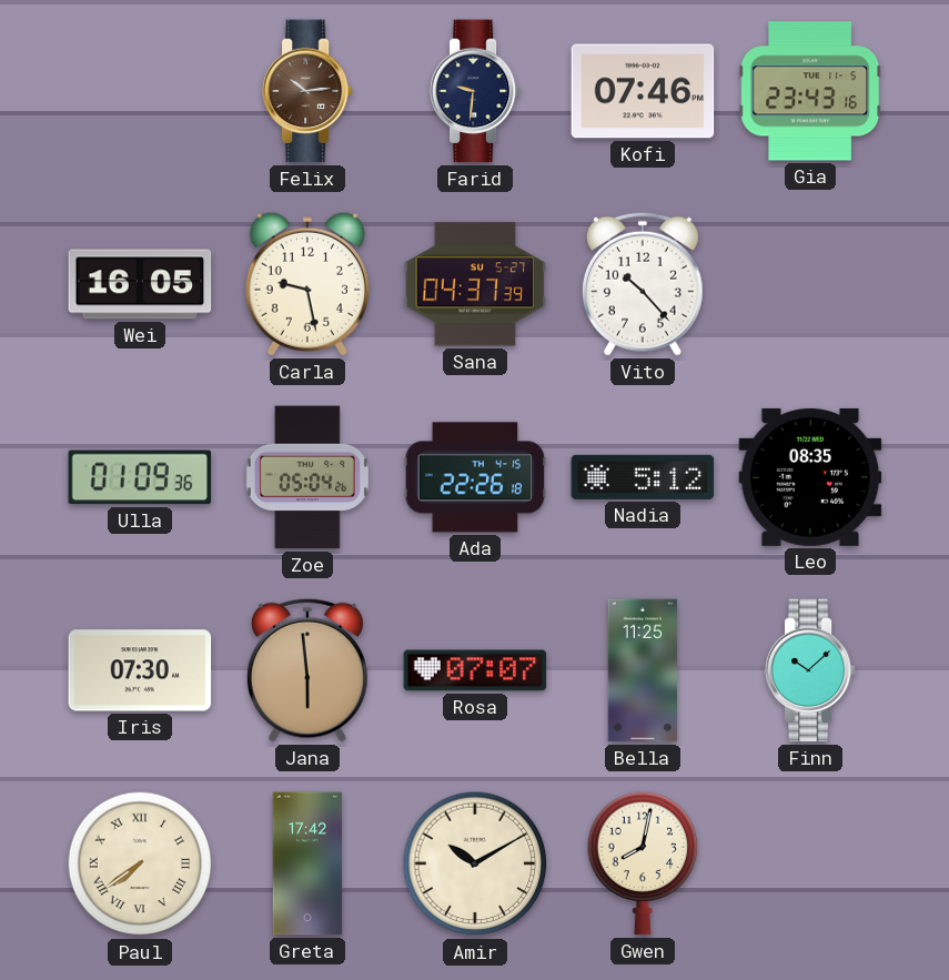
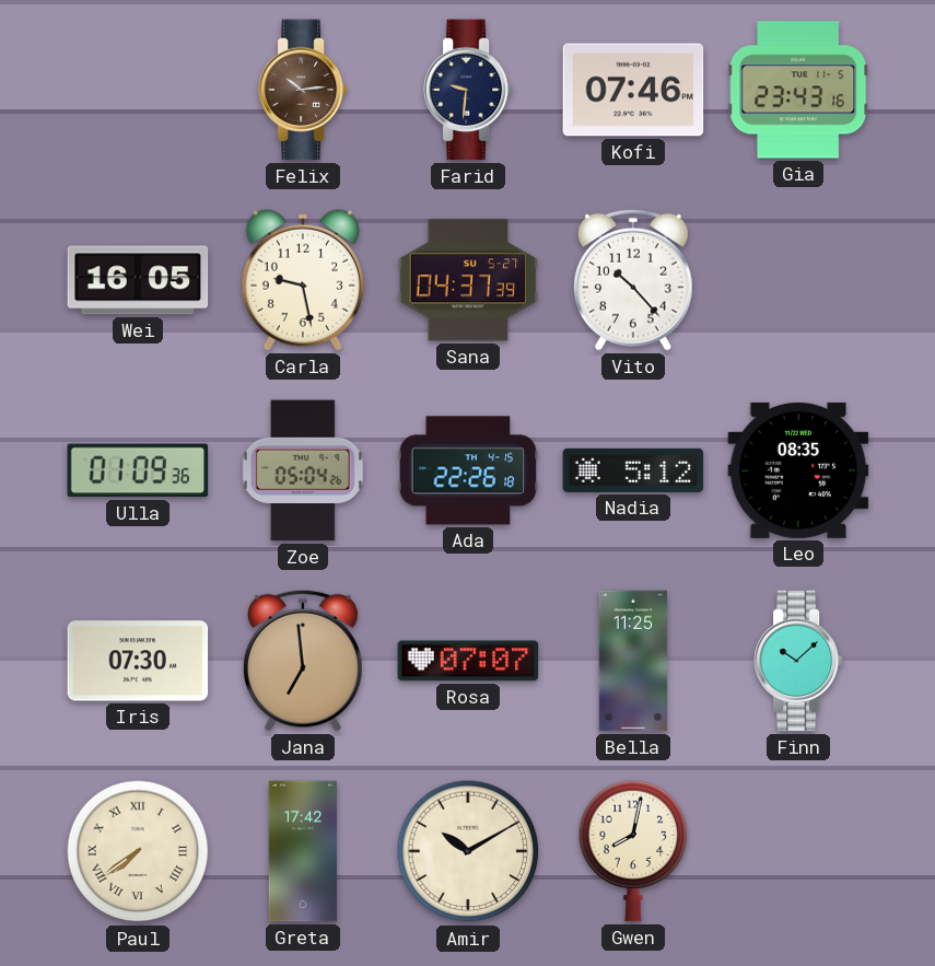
Jana: 5:59 -> 6:59 (303, 661)
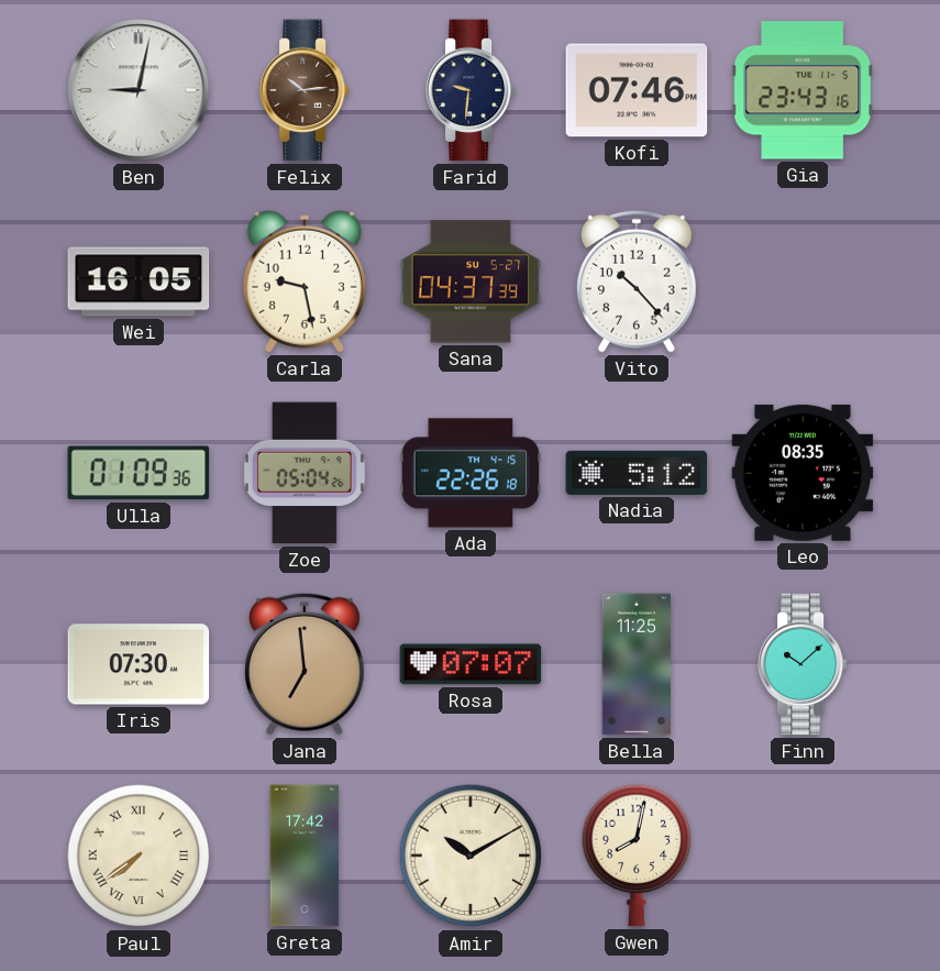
Ben: none -> 9:02 (139, 90)
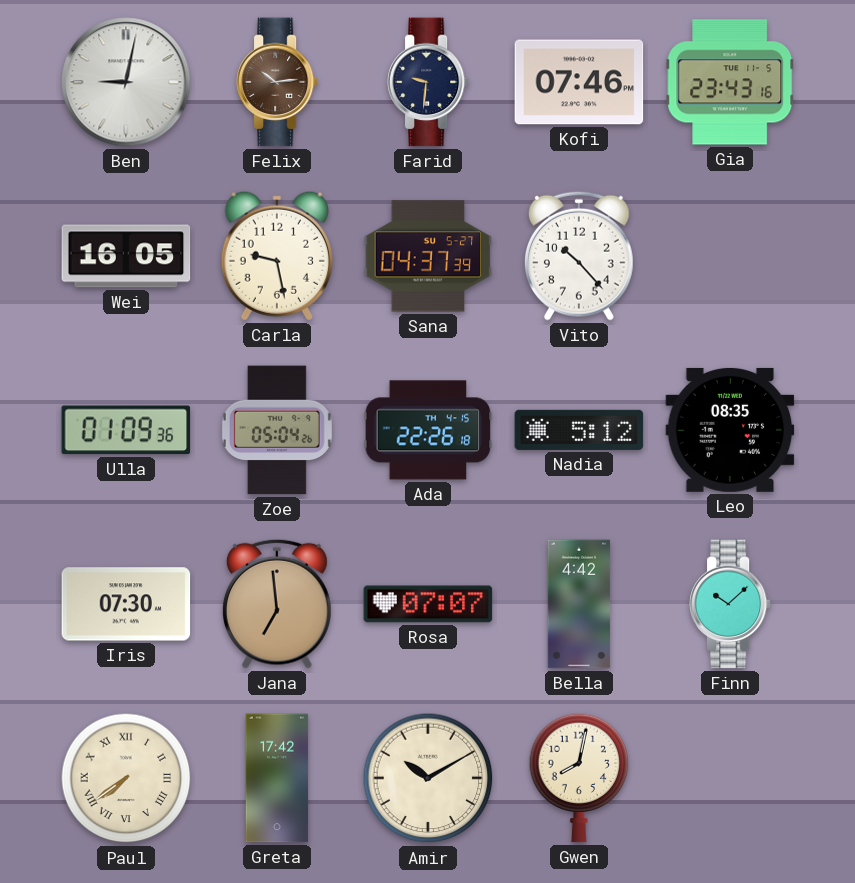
Bella: 11:25 -> 4:42 (579, 604)
